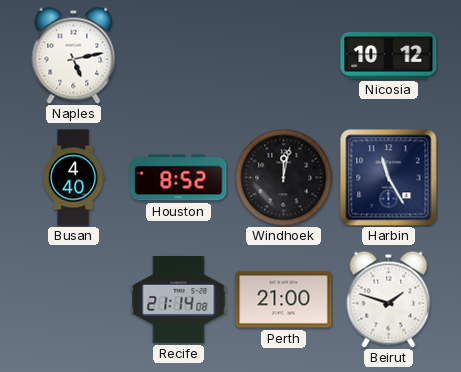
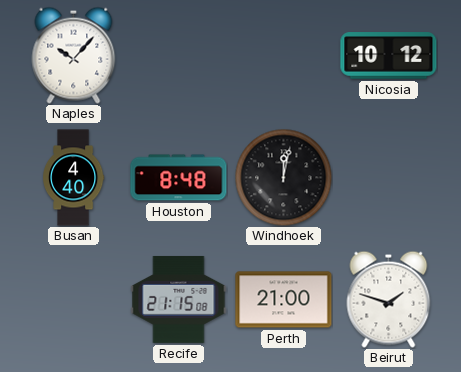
Naples: 5:13 -> 10:07 (74, 55)
Houston: 8:52 -> 8:48 (179, 178)
Harbin: 11:25 -> none (389, 178)
Recife: 21:14 -> 21:15 (179, 299)
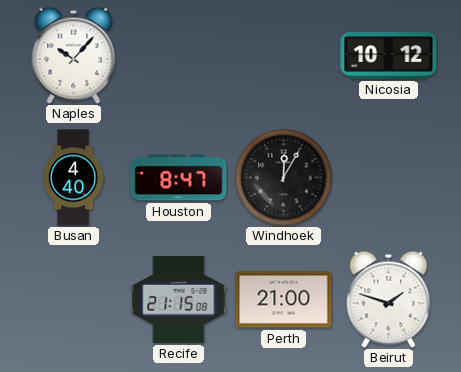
Houston: 8:48 -> 8:47 (179, 178)
Windhoek: 12:02 -> 12:05 (283, 177)
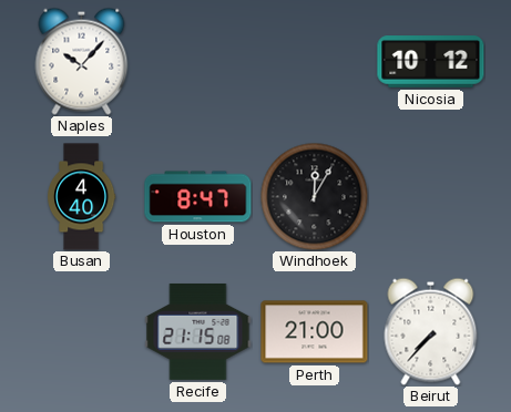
Beirut: 1:48 -> 7:37 (431, 331)
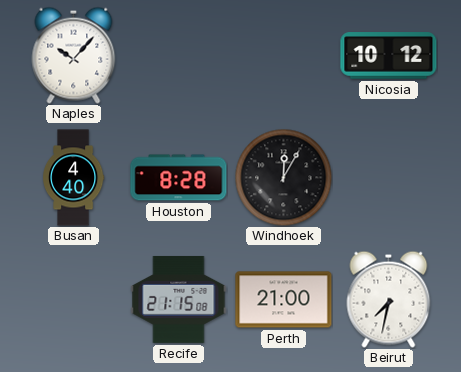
Houston: 8:47 -> 8:28 (179, 178)
Beirut: 7:37 -> 7:32 (389, 299)
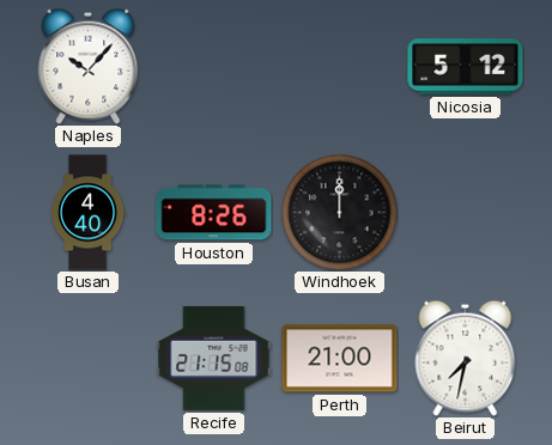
Nicosia: 10:12 -> 5:12 (466, 67)
Houston: 8:28 -> 8:26 (214, 213)
Windhoek: 12:05 -> 12:00 (339, 212)
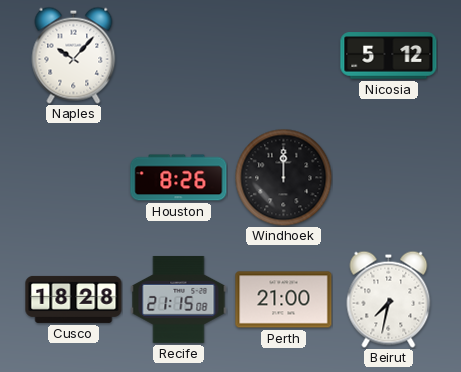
Busan: 4:40 -> none (89, 213)
Cusco: none -> 18:28 (74, 299)
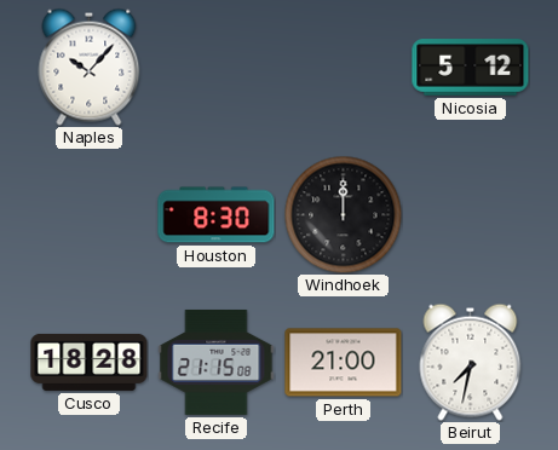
Houston: 8:26 -> 8:30 (217, 215)
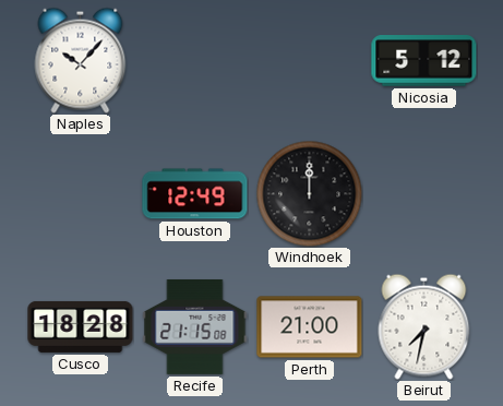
Houston: 8:30 -> 12:49 (195, 194)
